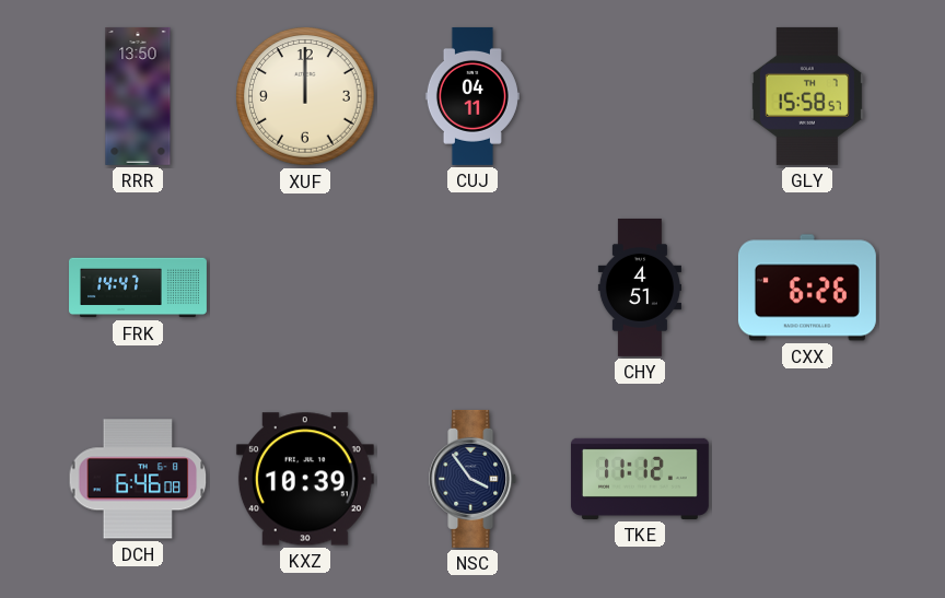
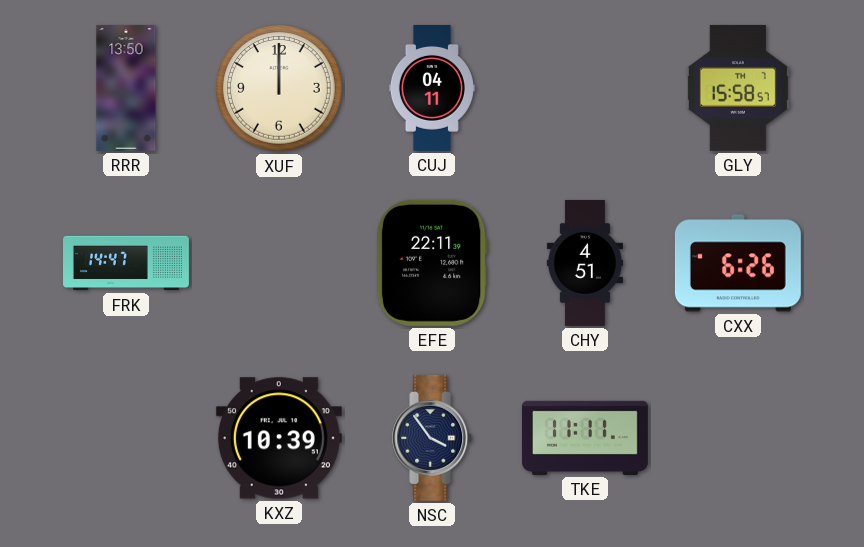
EFE: none -> 22:11 (432, 263)
DCH: 6:46 -> none (138, 479)
TKE: 11:12 -> 11:11 (585, 438)
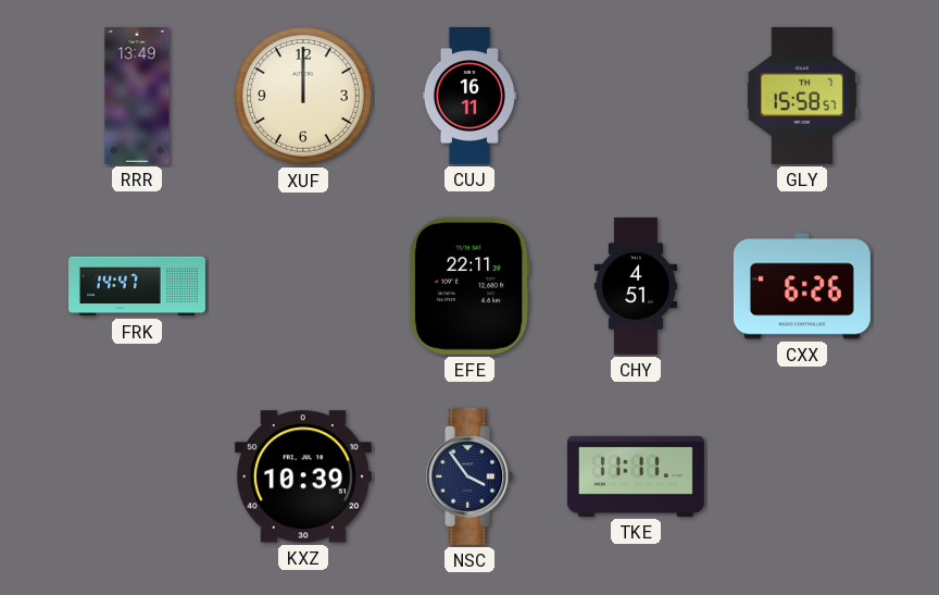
RRR: 13:50 -> 13:49 (137, 96)
CUJ: 04:11 -> 16:11 (469, 96)
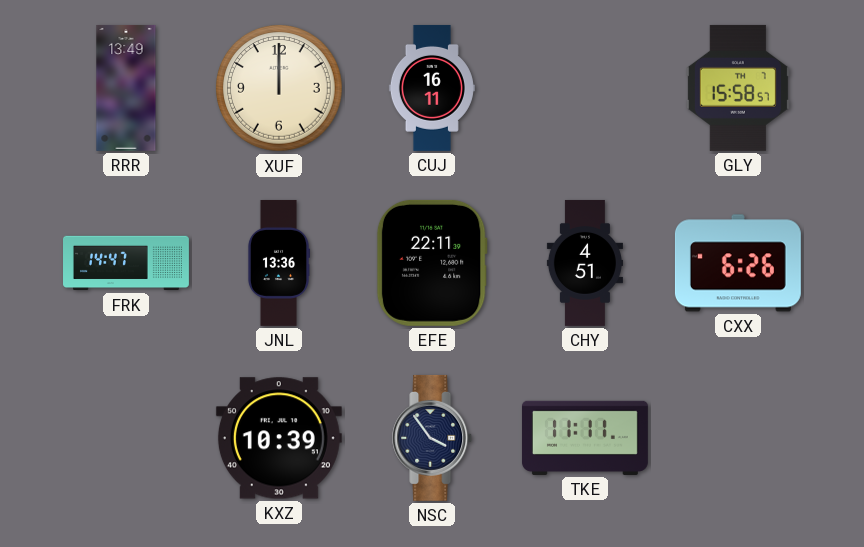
JNL: none -> 13:36 (279, 263)
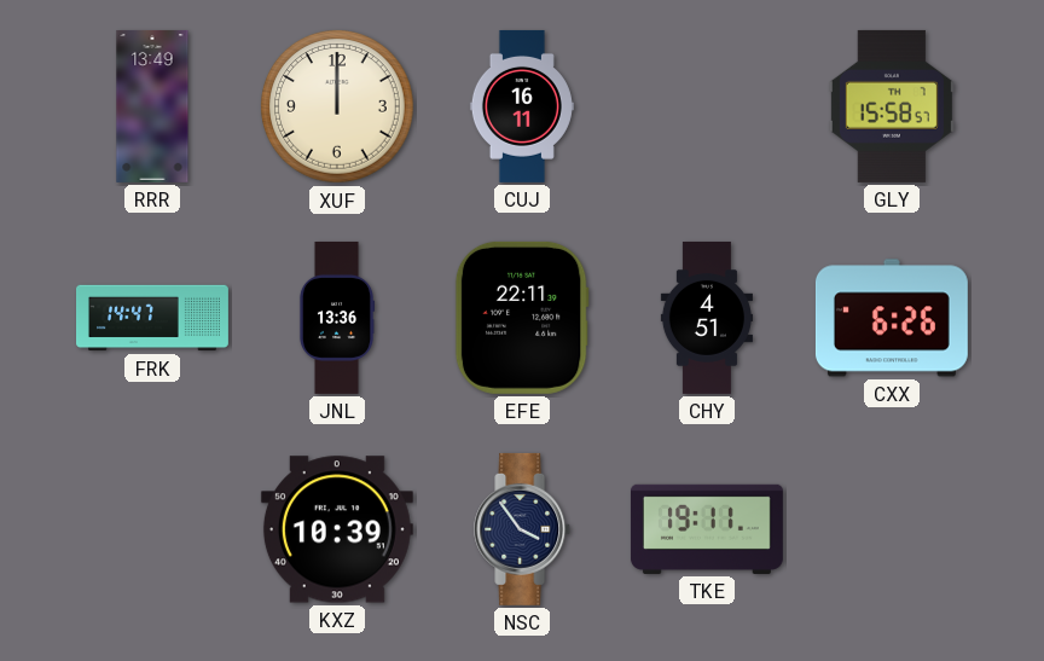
TKE: 11:11 -> 19:11 (707, 529)
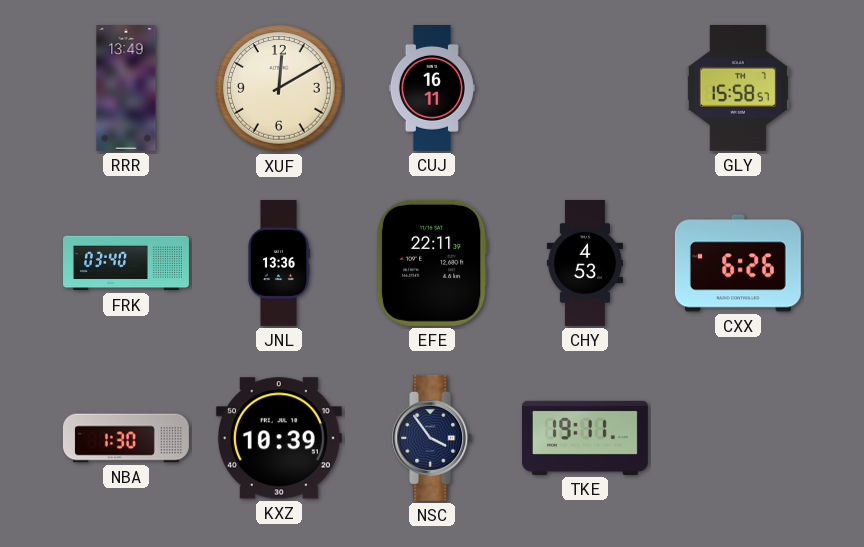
XUF: 12:00 -> 12:10 (280, 89)
FRK: 14:47 -> 03:40 (127, 263)
CHY: 4:51 -> 4:53 (585, 263)
NBA: none -> 1:30 (126, 438)
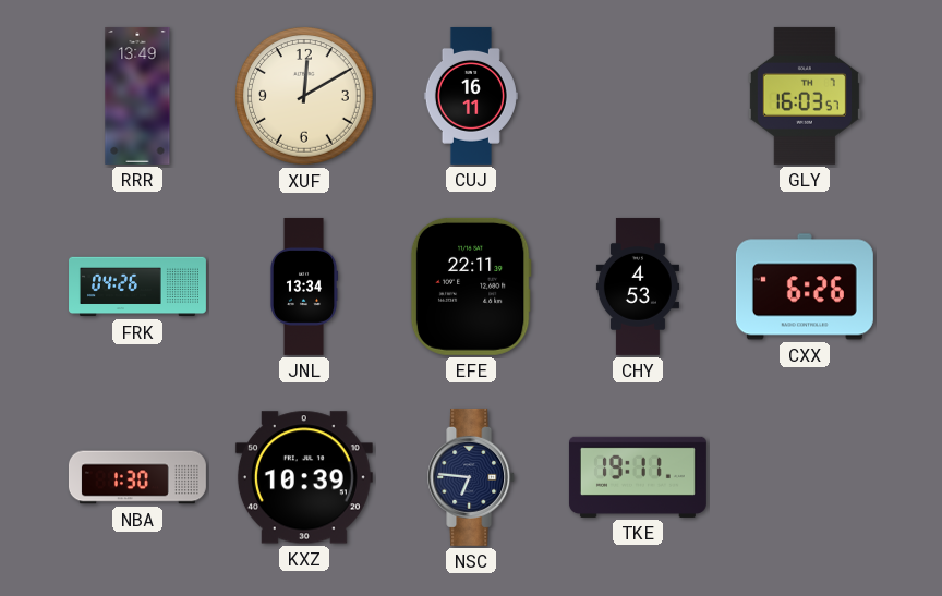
GLY: 15:58 -> 16:03 (805, 96)
FRK: 03:40 -> 04:26 (138, 287)
JNL: 13:36 -> 13:34 (304, 287)
NSC: 3:54 -> 6:46 (472, 477)
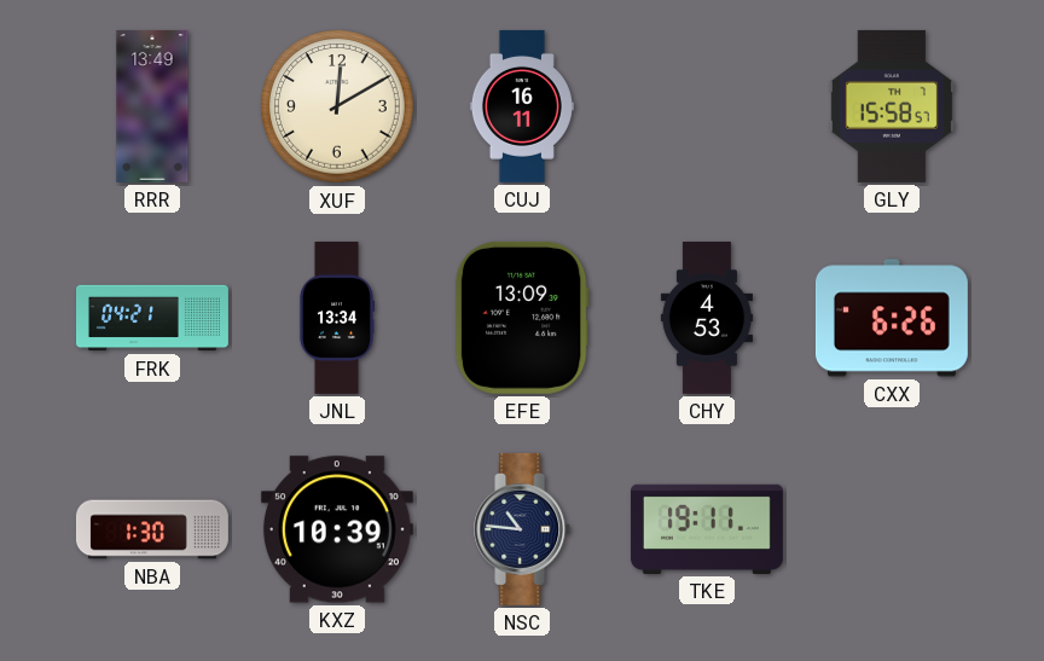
GLY: 16:03 -> 15:58 (892, 106)
FRK: 04:26 -> 04:21 (153, 318)
EFE: 22:11 -> 13:09 (522, 318)
NSC: 6:46 -> 10:46 (523, 529)
